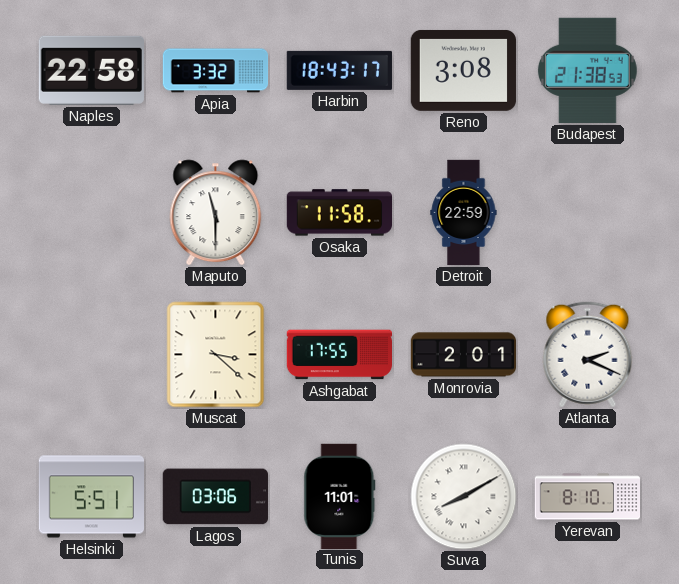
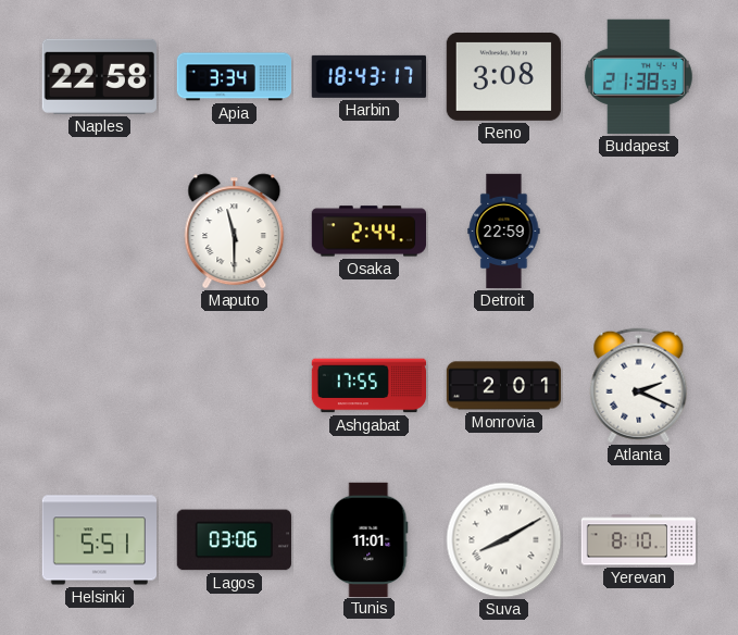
Apia: 3:32 -> 3:34 (235, 77)
Osaka: 11:58 -> 2:44 (368, 232)
Muscat: 3:22 -> none (216, 355)
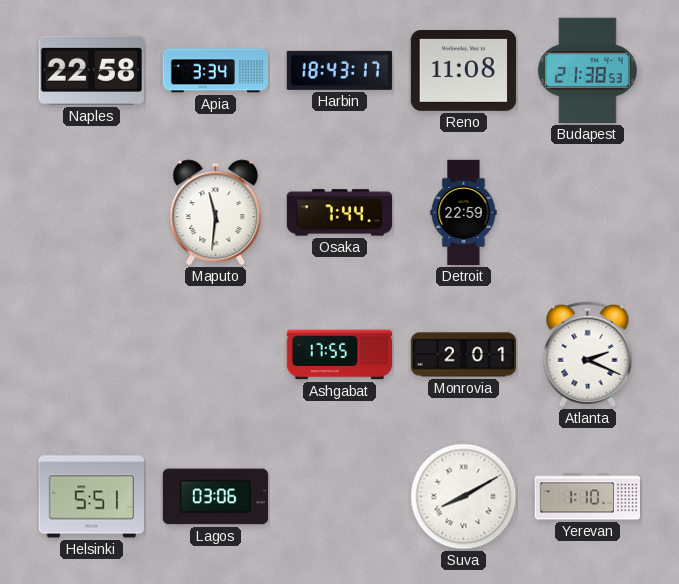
Reno: 3:08 -> 11:08 (463, 70)
Maputo: 11:30 -> 11:31 (216, 213)
Osaka: 2:44 -> 7:44 (339, 213)
Tunis: 11:01 -> none (370, 539)
Yerevan: 8:10 -> 1:10 (587, 497)
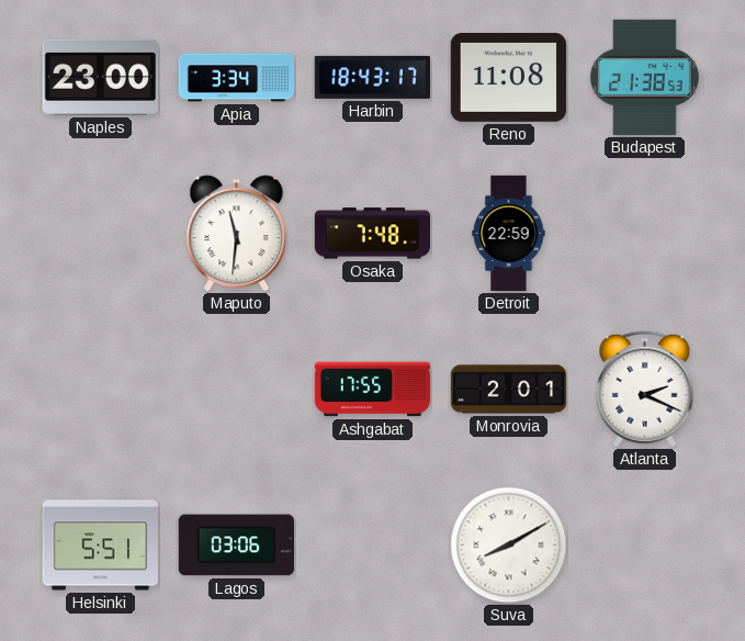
Naples: 22:58 -> 23:00 (100, 77)
Osaka: 7:44 -> 7:48 (372, 234)
Yerevan: 1:10 -> none (587, 497)
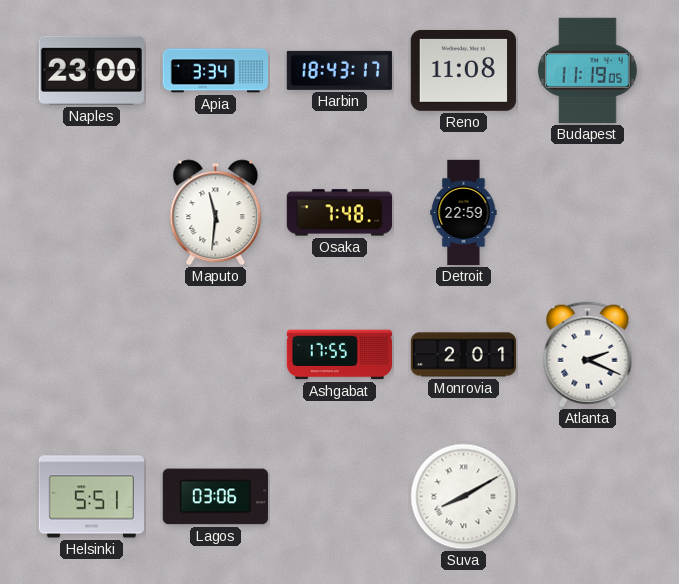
Budapest: 21:38 -> 11:19 (587, 70)
